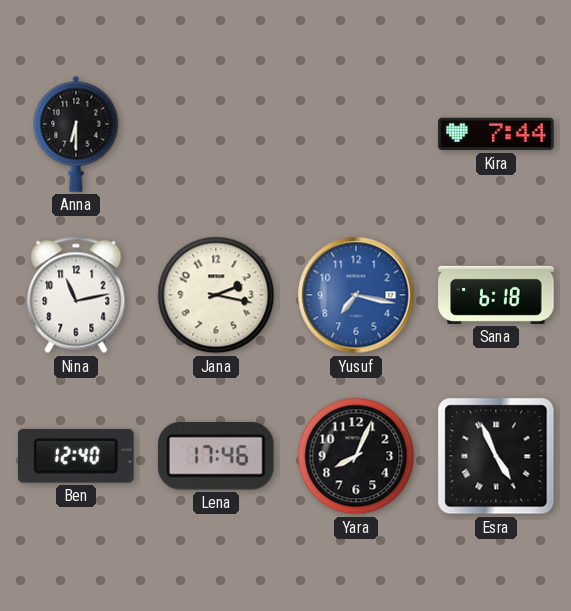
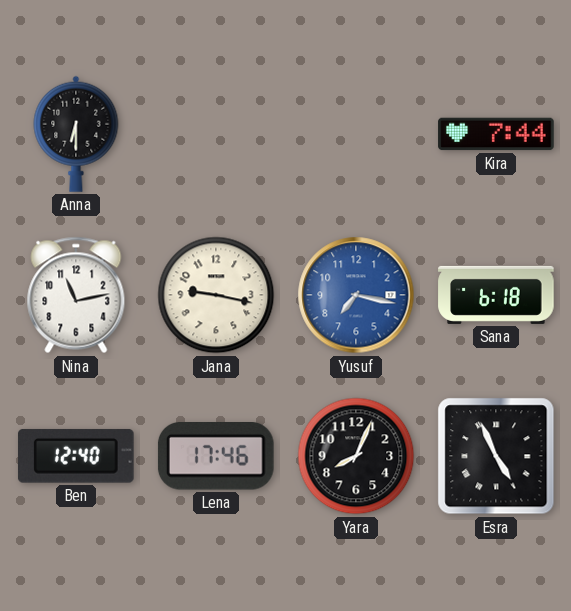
Jana: 2:17 -> 9:17 (216, 295)
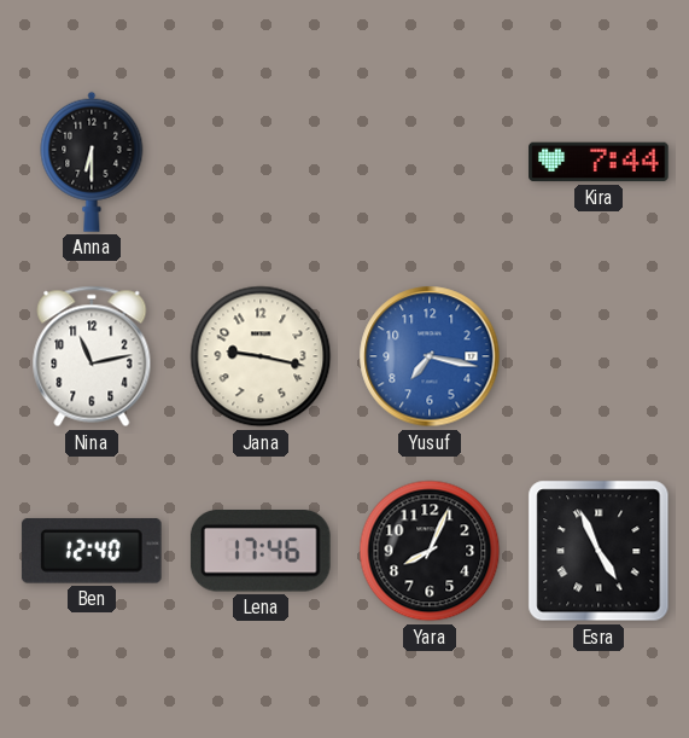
Sana: 6:18 -> none (496, 295)
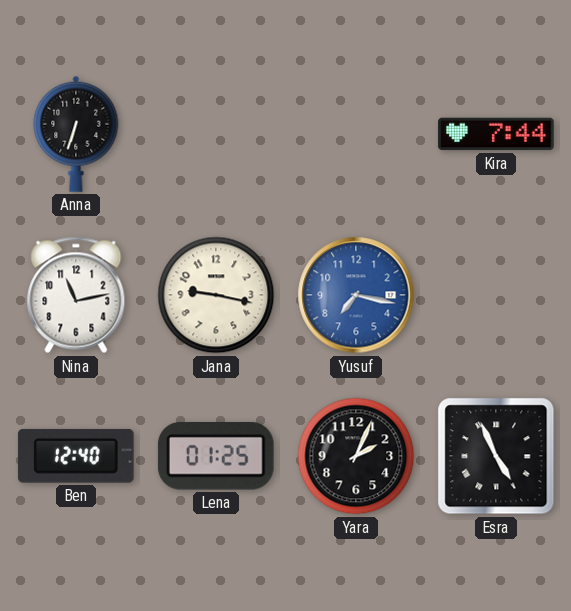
Anna: 6:30 -> 6:33 (76, 134)
Lena: 17:46 -> 01:25 (216, 457)
Yara: 8:04 -> 2:04 (356, 456)
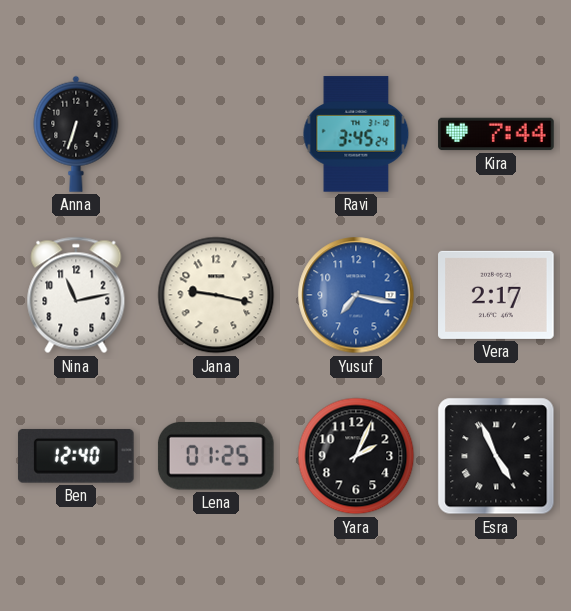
Ravi: none -> 3:45 (356, 134)
Vera: none -> 2:17 (496, 295)
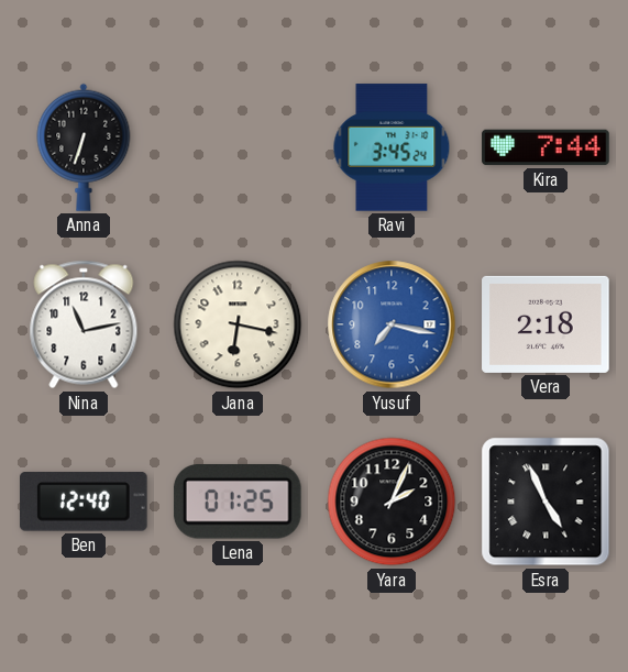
Jana: 9:17 -> 6:17 (238, 324)
Vera: 2:17 -> 2:18 (546, 324)
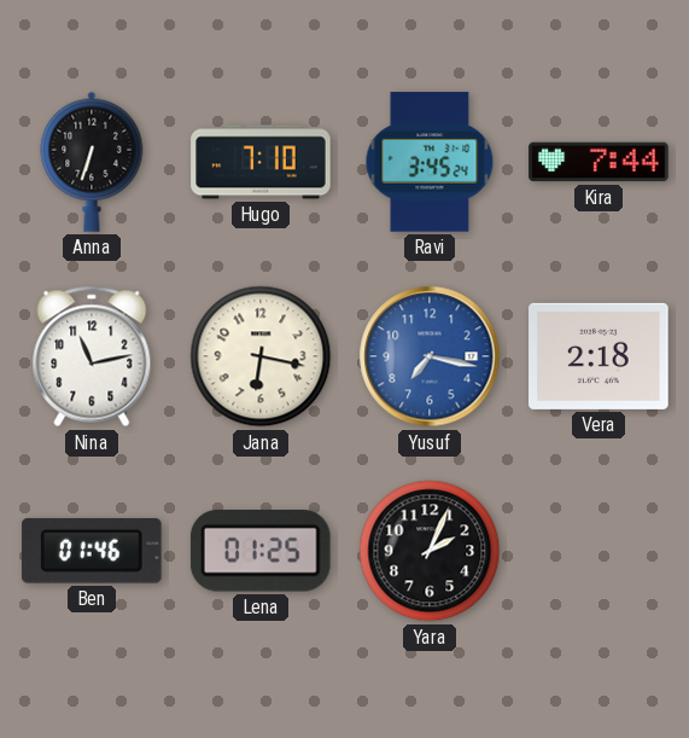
Hugo: none -> 7:10 (261, 162)
Ben: 12:40 -> 01:46 (92, 551)
Esra: 4:56 -> none (546, 502)
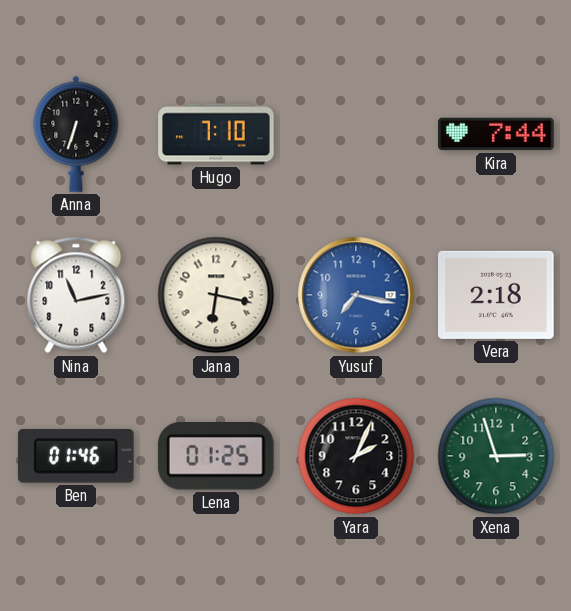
Ravi: 3:45 -> none (430, 162)
Xena: none -> 2:57 (496, 456)
